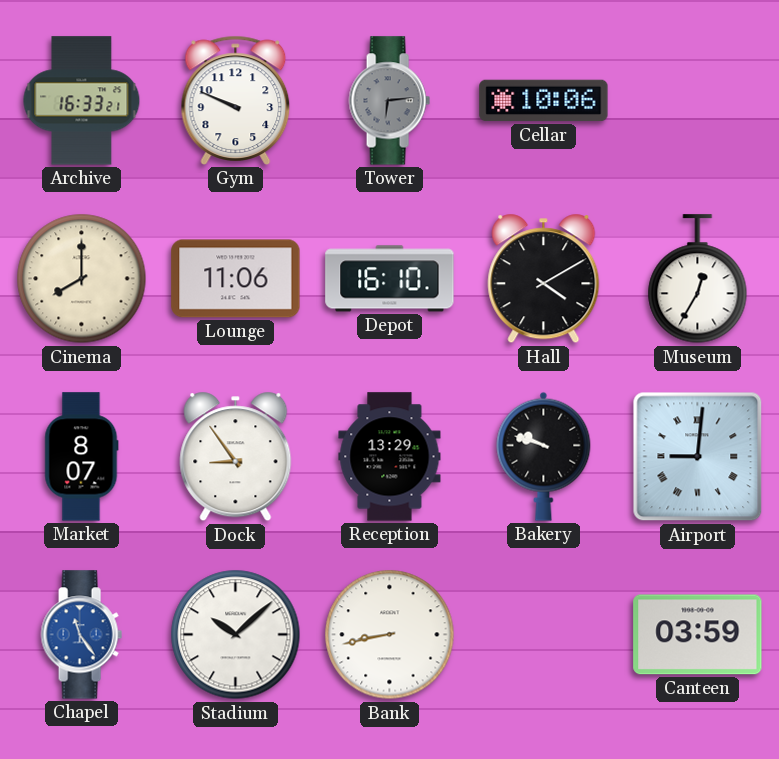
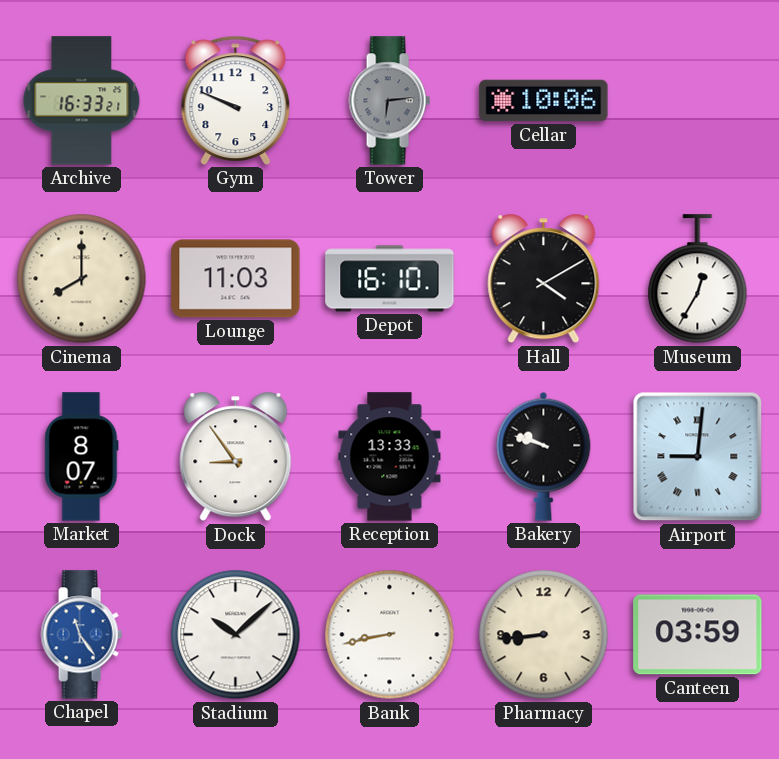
Lounge: 11:06 -> 11:03 (236, 279)
Reception: 13:29 -> 13:33 (390, 457)
Pharmacy: none -> 8:44 (544, 635)
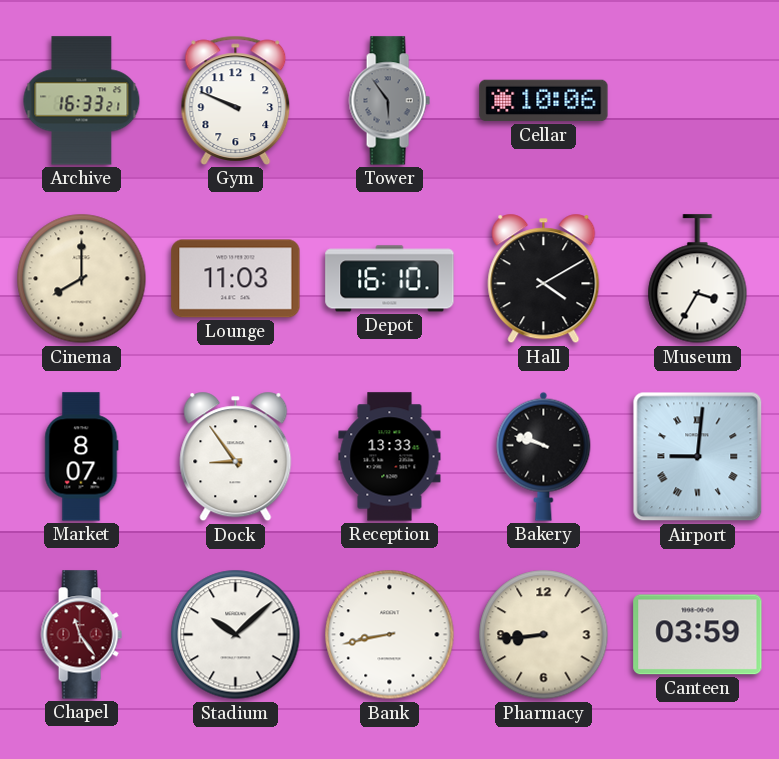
Tower: 6:14 -> 5:54 (389, 101)
Museum: 12:35 -> 3:35 (698, 279)
Chapel dial: blue -> burgundy (81, 635)
